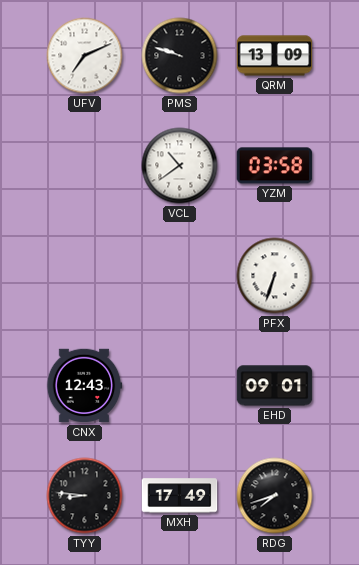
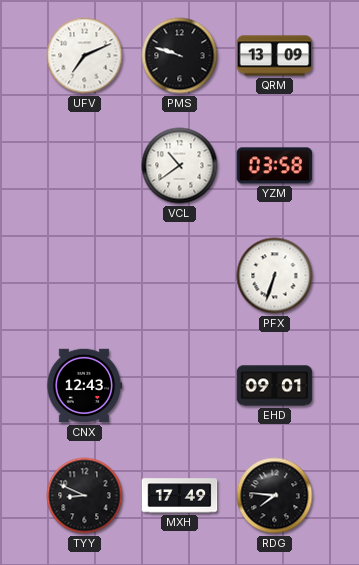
TYY: 8:46 -> 8:49 (85, 496)
RDG: 7:42 -> 7:46 (275, 496)
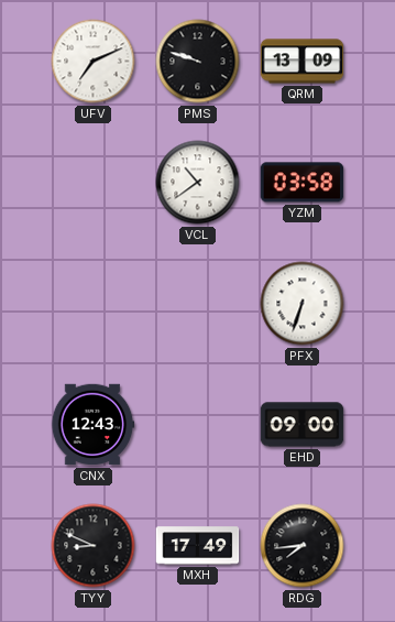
EHD: 09:01 -> 09:00 (303, 425)
RDG: 7:46 -> 7:44 (303, 546)
